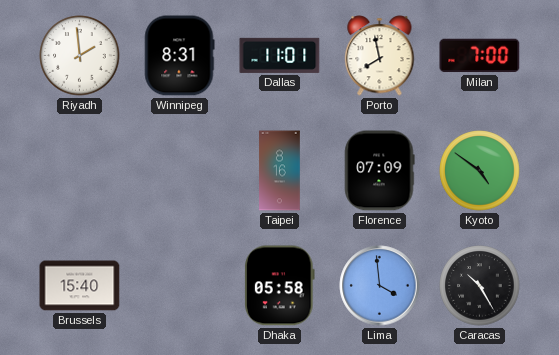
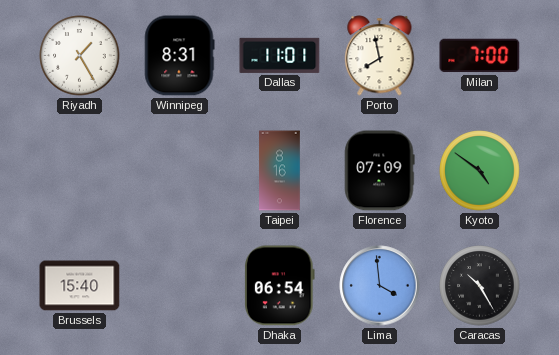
Riyadh: 1:59 -> 1:25 (80, 56)
Dhaka: 05:58 -> 06:54 (280, 286)
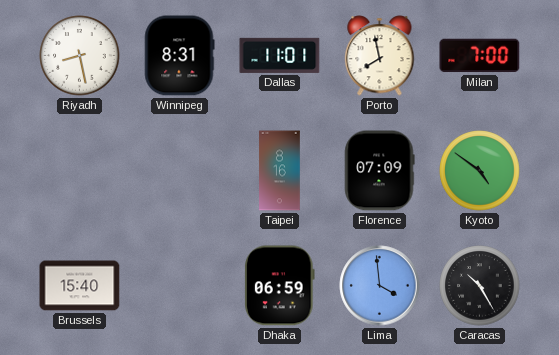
Riyadh: 1:25 -> 8:28 (80, 56)
Dhaka: 06:54 -> 06:59 (280, 286)
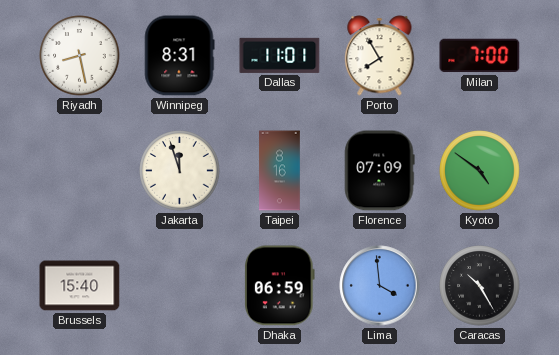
Porto: 7:58 -> 7:55 (380, 56)
Jakarta: none -> 11:57 (180, 171)
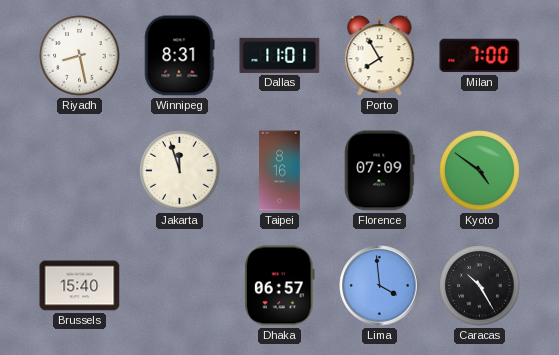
Dhaka: 06:59 -> 06:57 (280, 286)
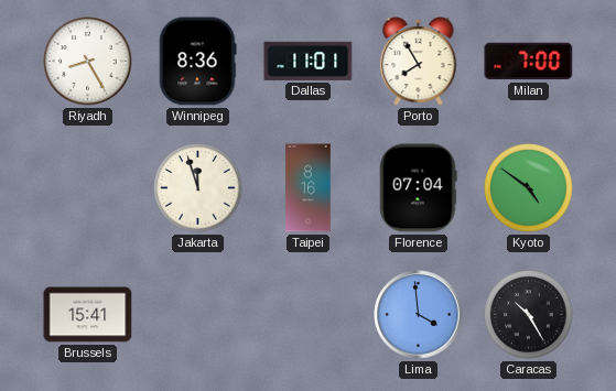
Riyadh: 8:28 -> 8:25 (88, 62)
Winnipeg: 8:31 -> 8:36 (197, 62)
Florence: 07:09 -> 07:04 (418, 188)
Brussels: 15:40 -> 15:41 (88, 315)
Dhaka: 06:57 -> none (280, 286)
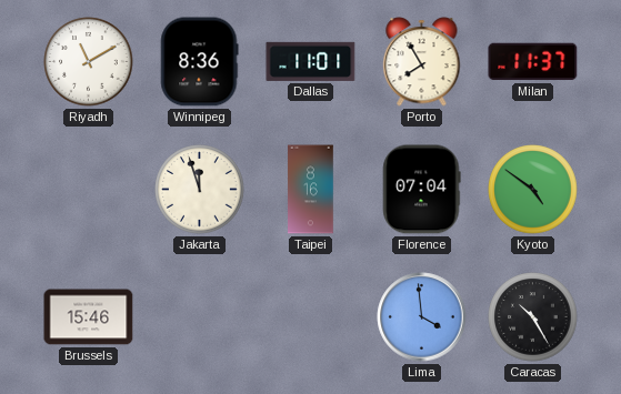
Riyadh: 8:25 -> 11:10 (89, 62)
Milan: 7:00 -> 11:37 (533, 62)
Brussels: 15:41 -> 15:46 (89, 317)
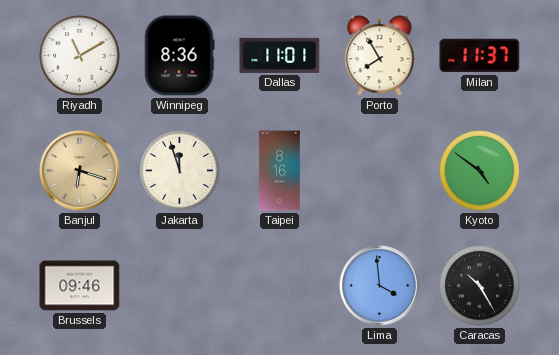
Banjul: none -> 6:18 (80, 171)
Florence: 07:04 -> none (421, 190)
Brussels: 15:46 -> 09:46 (80, 286)
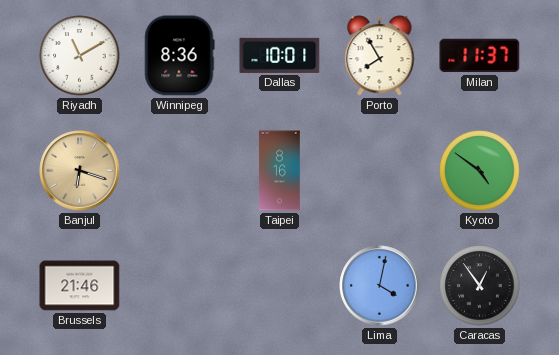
Dallas: 11:01 -> 10:01 (280, 55)
Jakarta: 11:57 -> none (180, 171)
Brussels: 09:46 -> 21:46 (80, 286)
Lima: 3:59 -> 4:02 (380, 286)
Caracas: 10:25 -> 12:54 (480, 286)
